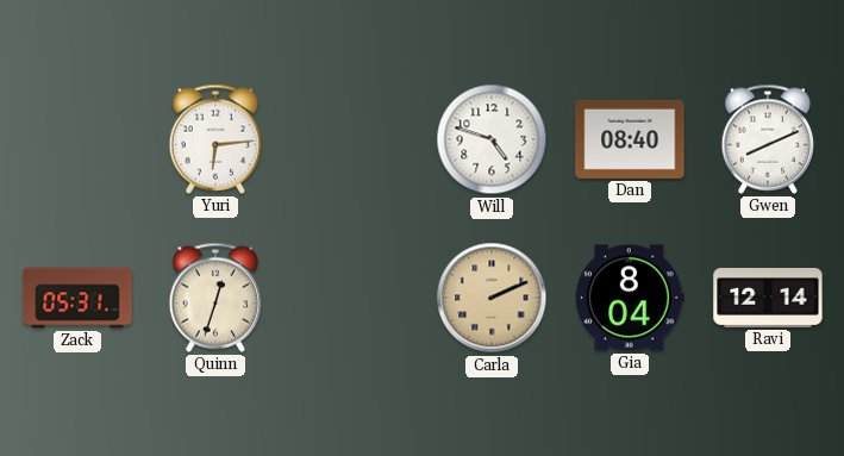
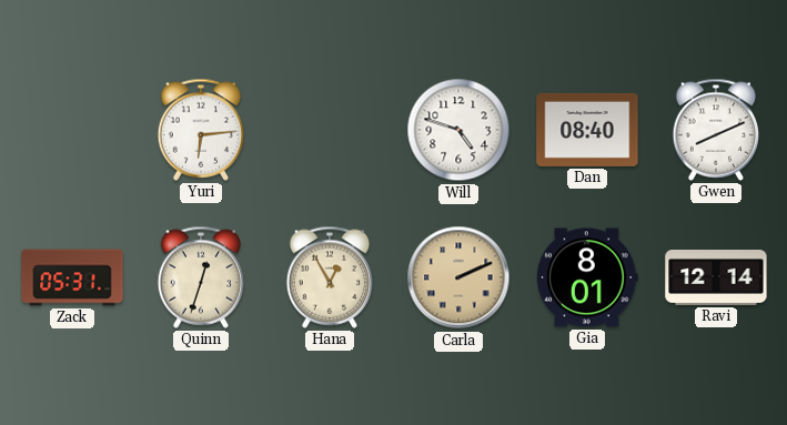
Hana: none -> 12:55 (330, 277)
Gia: 8:04 -> 8:01 (587, 277)
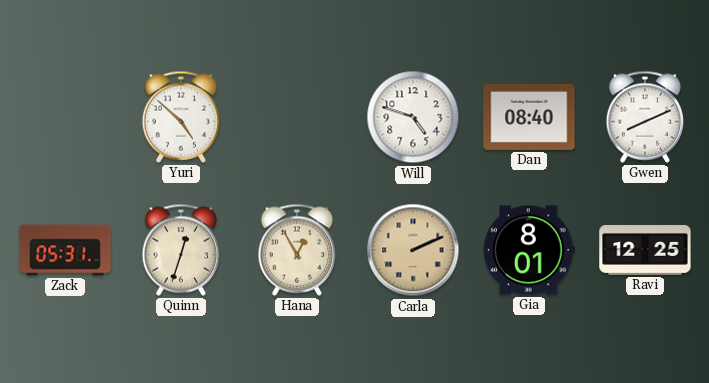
Yuri: 6:14 -> 4:52 (181, 117)
Ravi: 12:14 -> 12:25 (645, 251)
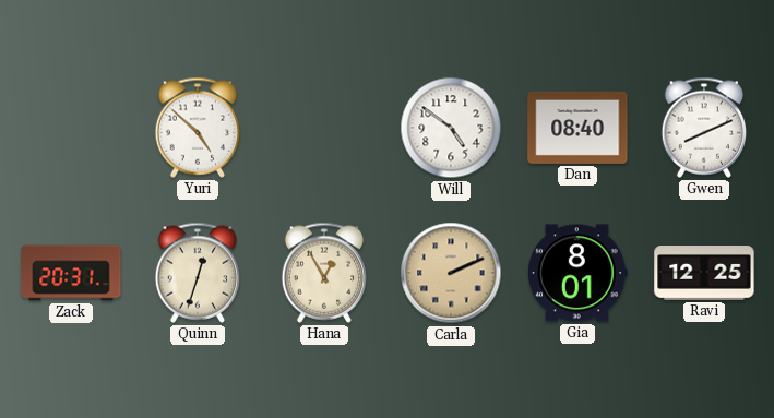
Will: 4:48 -> 4:51 (451, 128)
Zack: 05:31 -> 20:31 (71, 273)
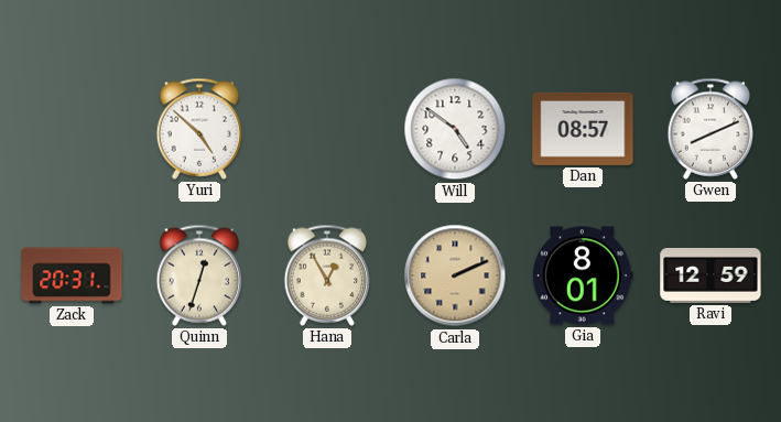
Dan: 08:40 -> 08:57 (583, 129)
Ravi: 12:25 -> 12:59 (711, 277)
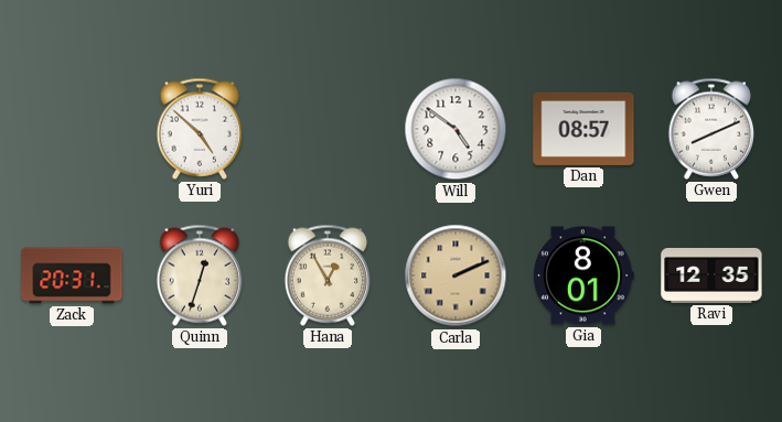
Ravi: 12:59 -> 12:35 (711, 277)
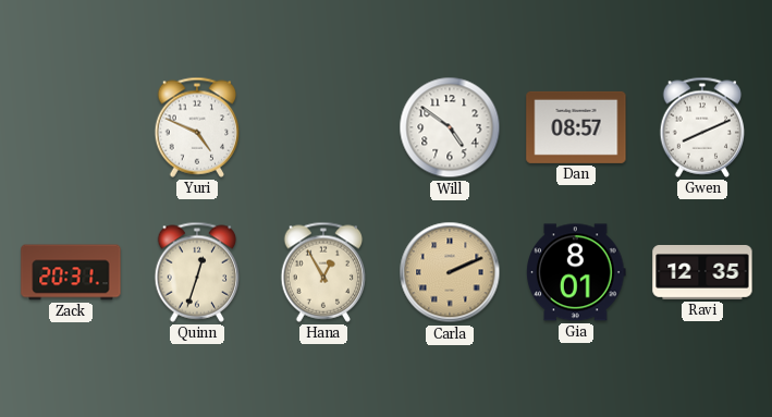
Yuri: 4:52 -> 4:49 (197, 127)
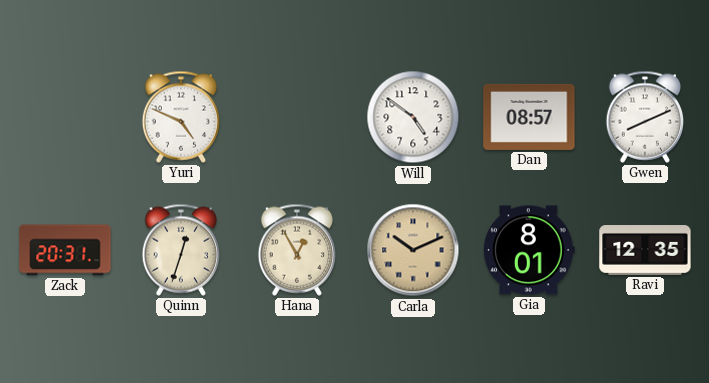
Carla: 2:11 -> 10:11 (413, 250)
